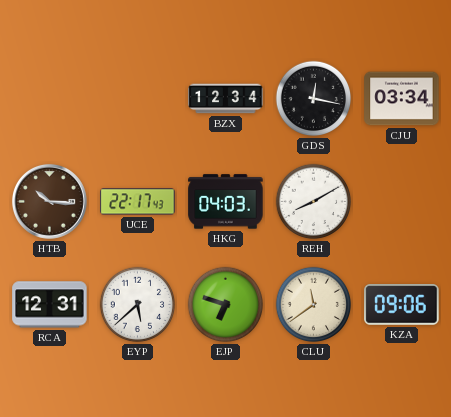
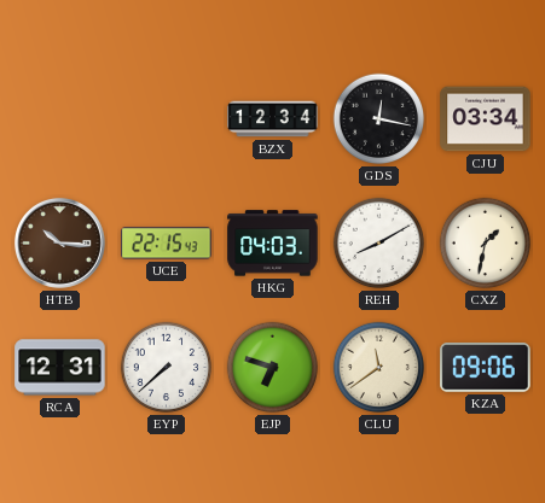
UCE: 22:17 -> 22:15 (167, 244)
CXZ: none -> 1:32 (486, 244)
EYP: 5:38 -> 7:38 (167, 368)
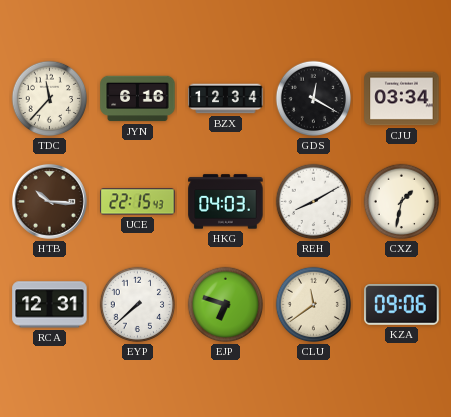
TDC: none -> 11:37 (50, 99)
JYN: none -> 6:16 (138, 99)
GDS: 12:17 -> 12:20 (314, 99)
